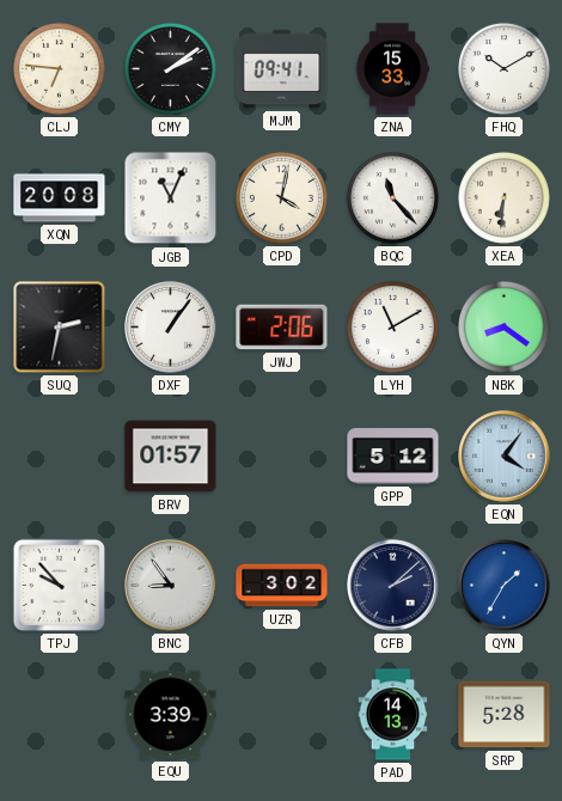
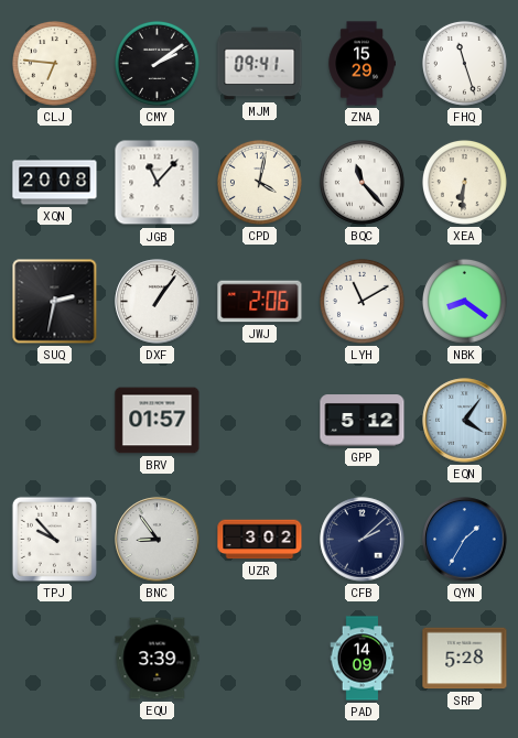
ZNA: 15:33 -> 15:29 (361, 64)
FHQ: 10:10 -> 11:27 (464, 63)
JGB: 11:04 -> 11:07 (158, 183)
PAD: 14:13 -> 14:09 (363, 659)
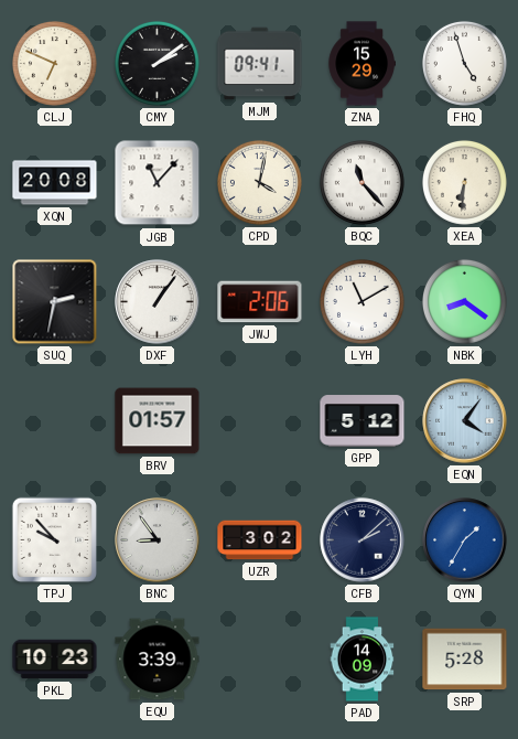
CLJ: 6:46 -> 6:49 (54, 63)
FHQ: 11:27 -> 4:57 (464, 63)
PKL: none -> 10:23 (55, 660)
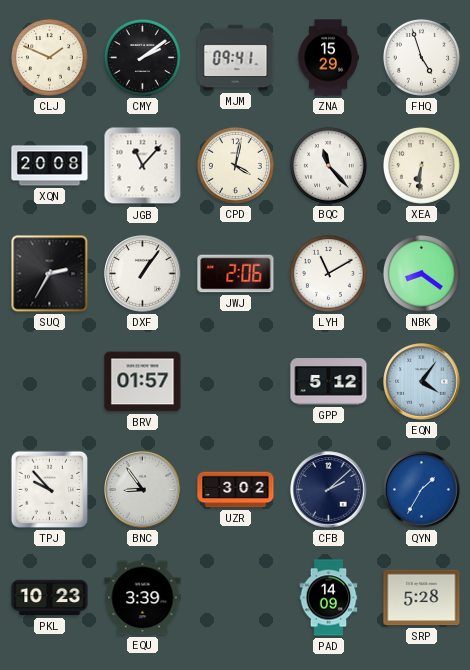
CLJ: 6:49 -> 1:49 (49, 57)
SUQ: 2:32 -> 2:35 (50, 274)
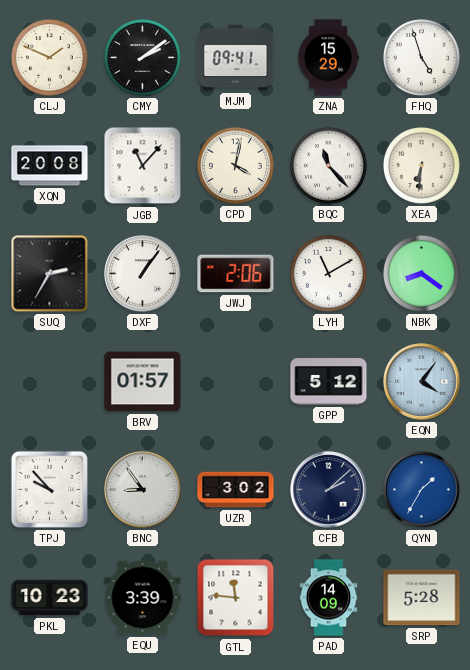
GTL: none -> 11:46 (236, 598)
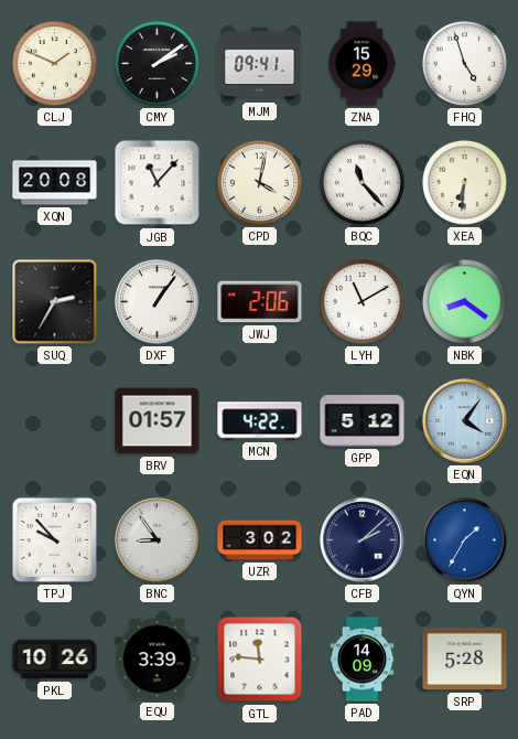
MCN: none -> 4:22 (260, 421)
PKL: 10:23 -> 10:26 (55, 660)
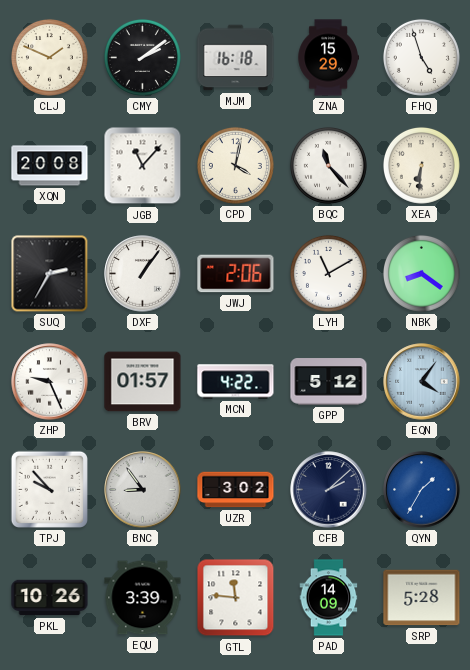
MJM: 09:41 -> 16:18 (236, 58)
ZHP: none -> 9:26 (50, 382)
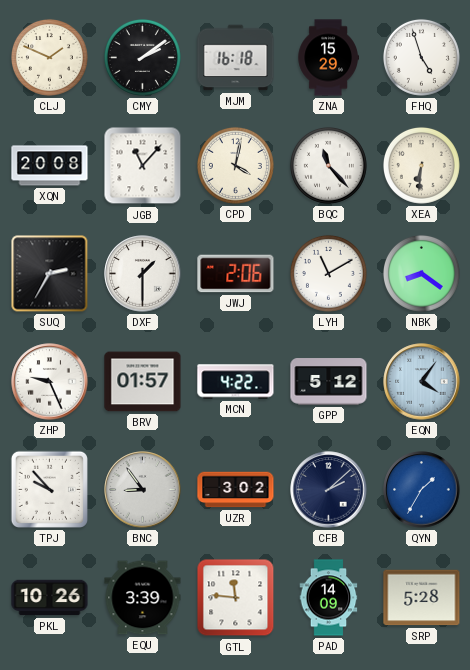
DXF: 1:06 -> 1:30 (143, 274)
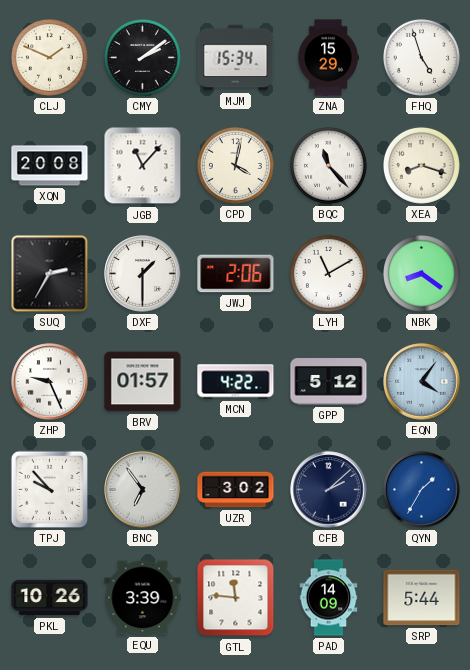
MJM: 16:18 -> 15:34 (236, 58)
XEA: 6:31 -> 8:18 (421, 165)
BNC: 8:54 -> 6:54 (143, 490)
SRP: 5:28 -> 5:44 (422, 598)
